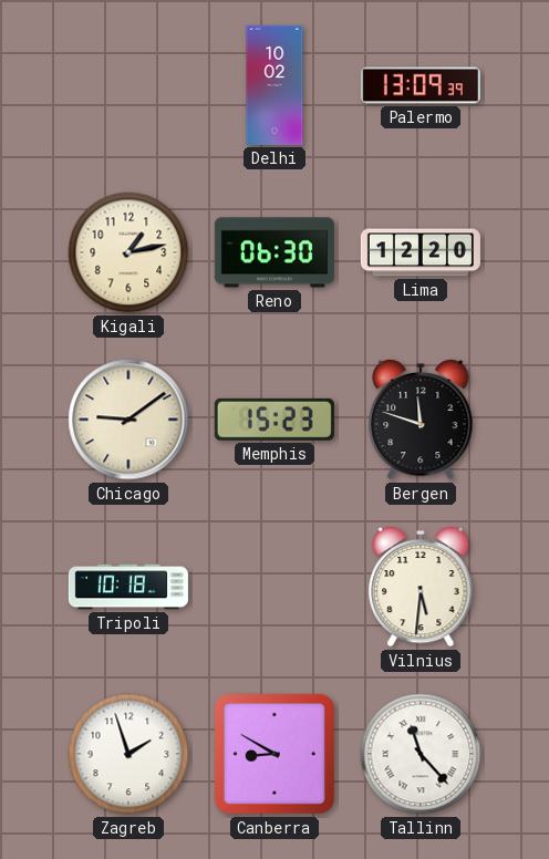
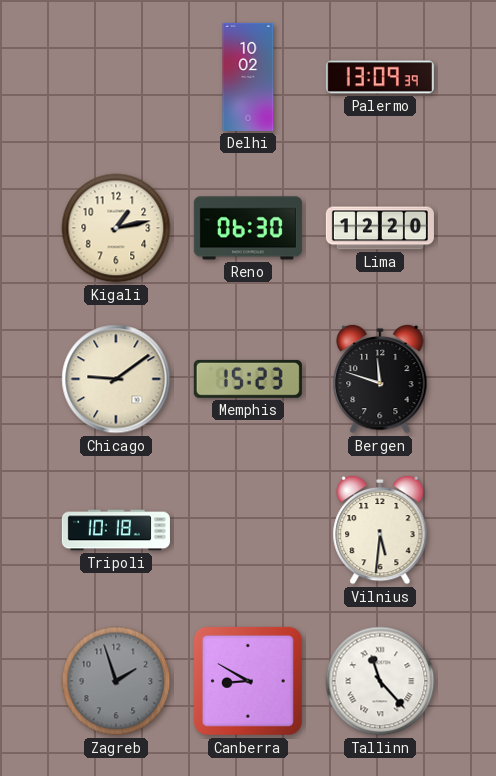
Zagreb dial: white -> grey (116, 681)
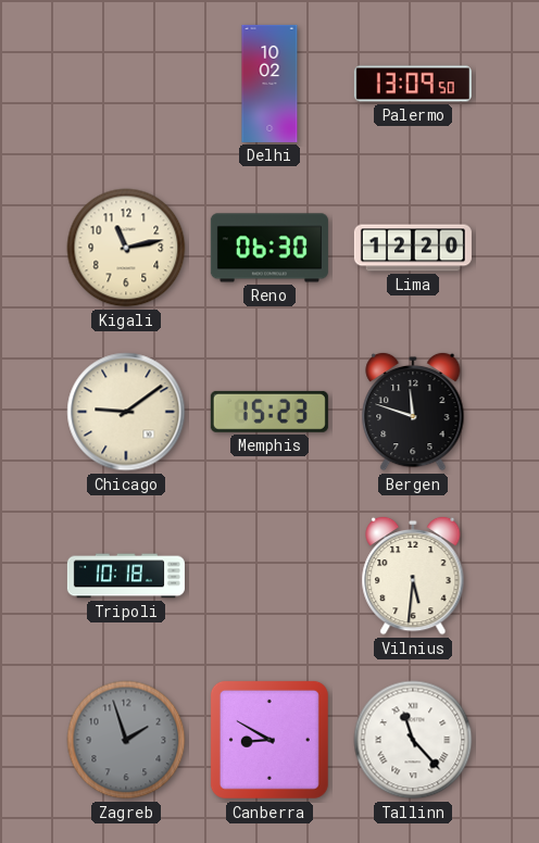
Palermo: 13:09:39 -> 13:09:50 (413, 84)
Kigali: 1:13 -> 11:13 (126, 248)
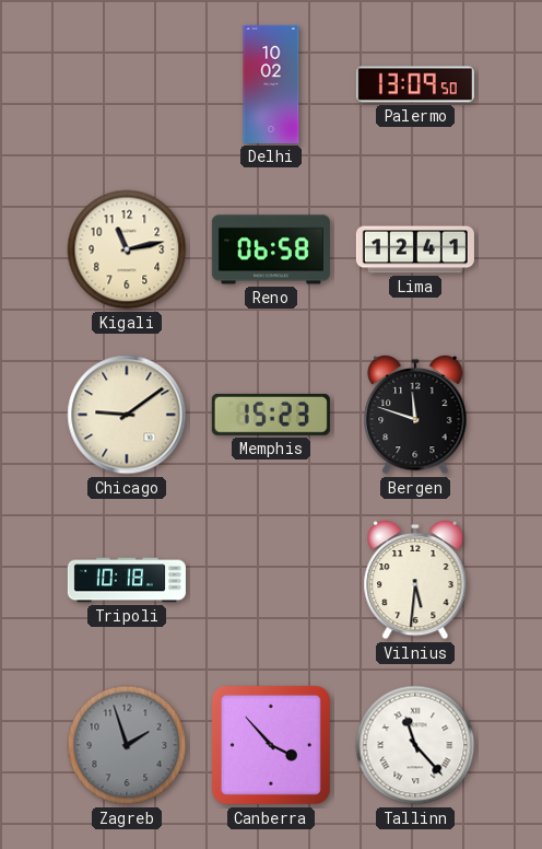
Reno: 06:30 -> 06:58 (271, 249)
Lima: 12:20 -> 12:41 (415, 249)
Canberra: 8:50 -> 3:53 (271, 745)
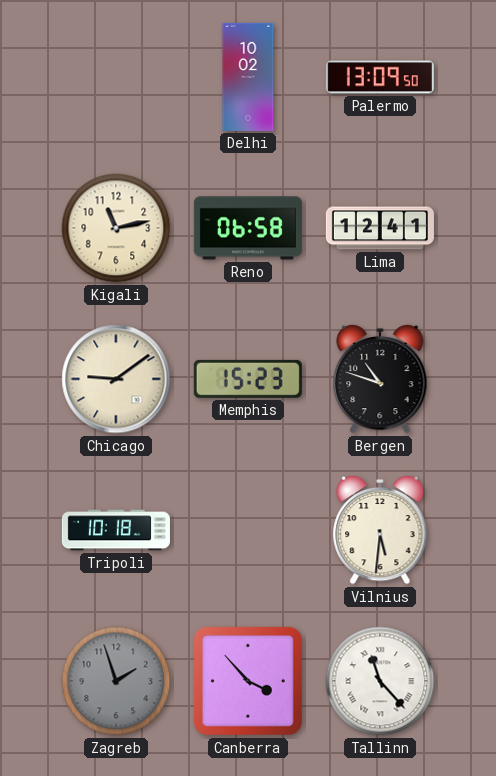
Bergen: 11:48 -> 10:48 (380, 379)
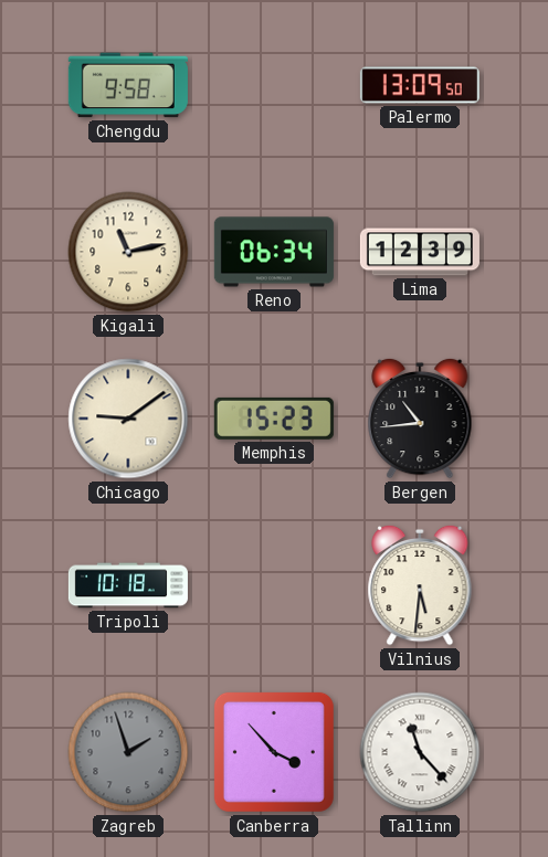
Chengdu: none -> 9:58 (128, 85)
Delhi: 10:02 -> none (248, 77)
Reno: 06:58 -> 06:34 (274, 252)
Lima: 12:41 -> 12:39 (420, 252)
Bergen: 10:48 -> 10:44 (420, 419)
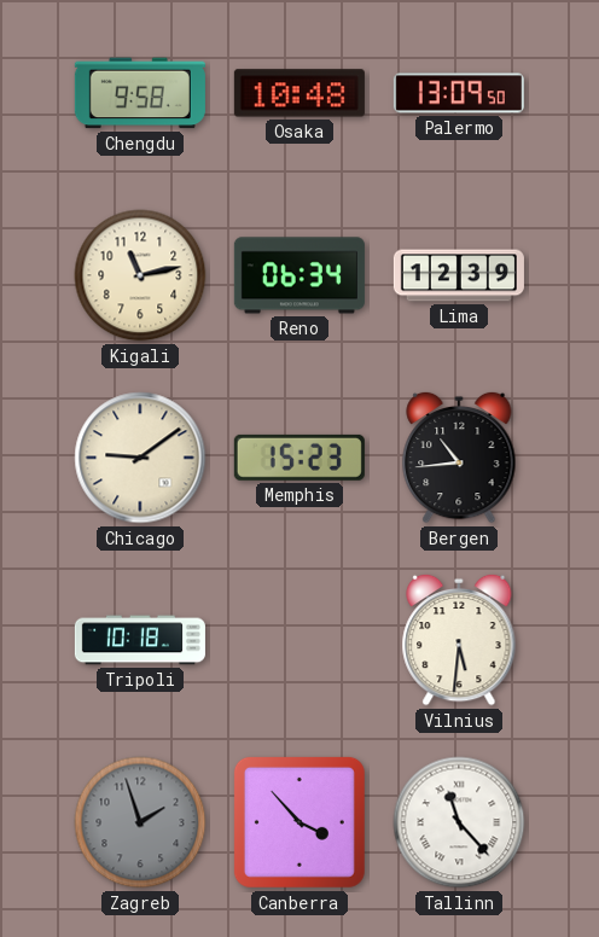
Osaka: none -> 10:48 (299, 93)
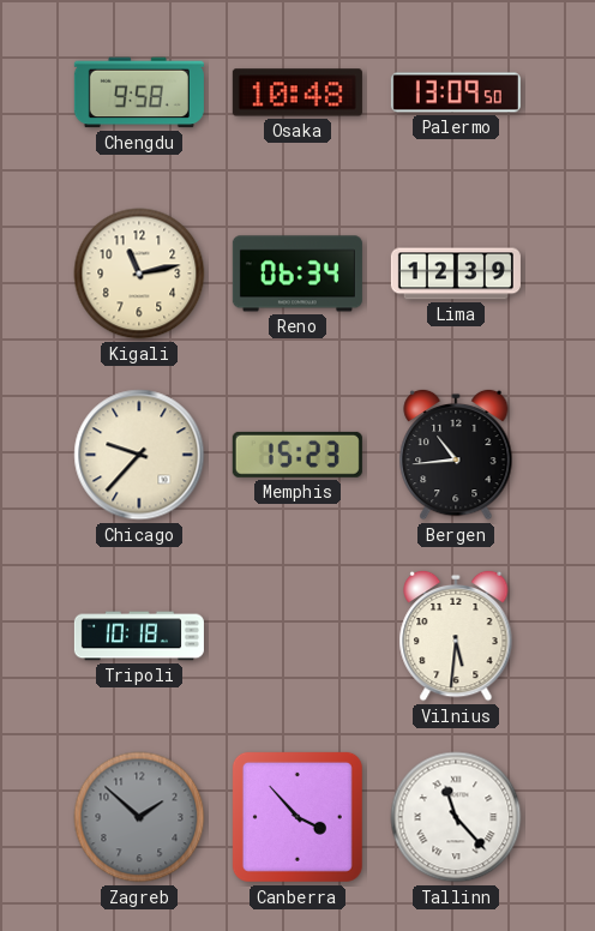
Chicago: 9:09 -> 9:37 (139, 455)
Zagreb: 1:57 -> 1:52 (139, 817)
